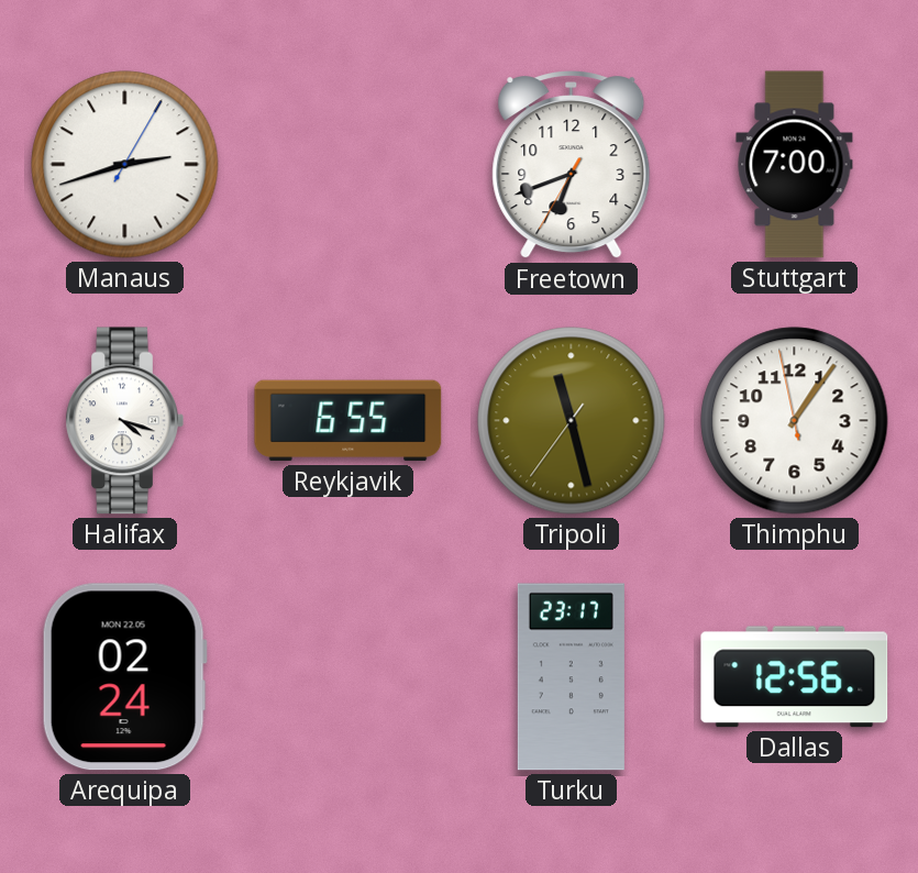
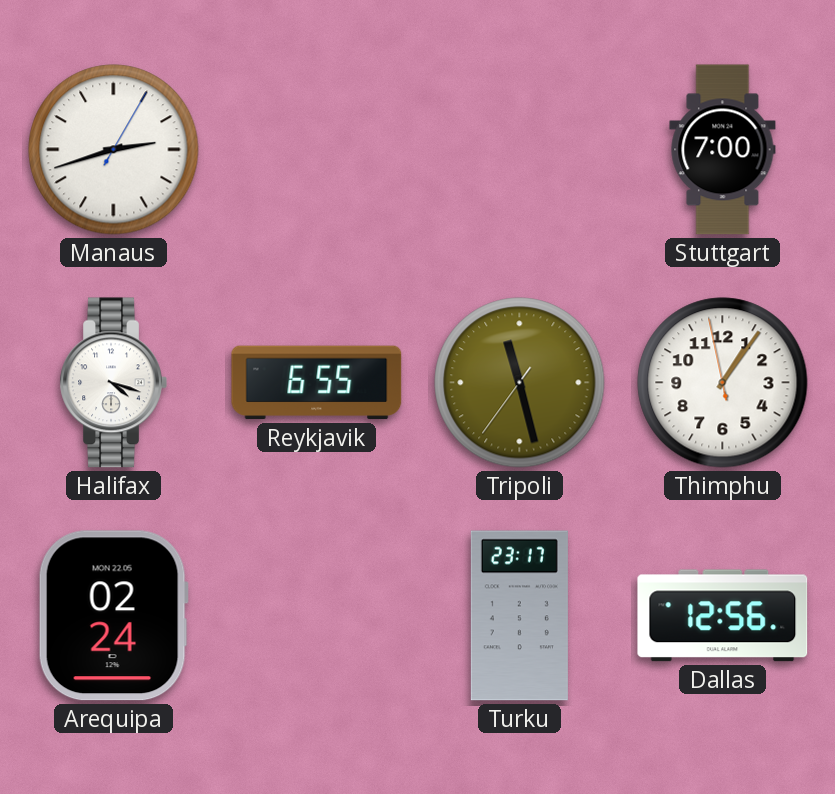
Freetown: 6:41 -> none (572, 166)
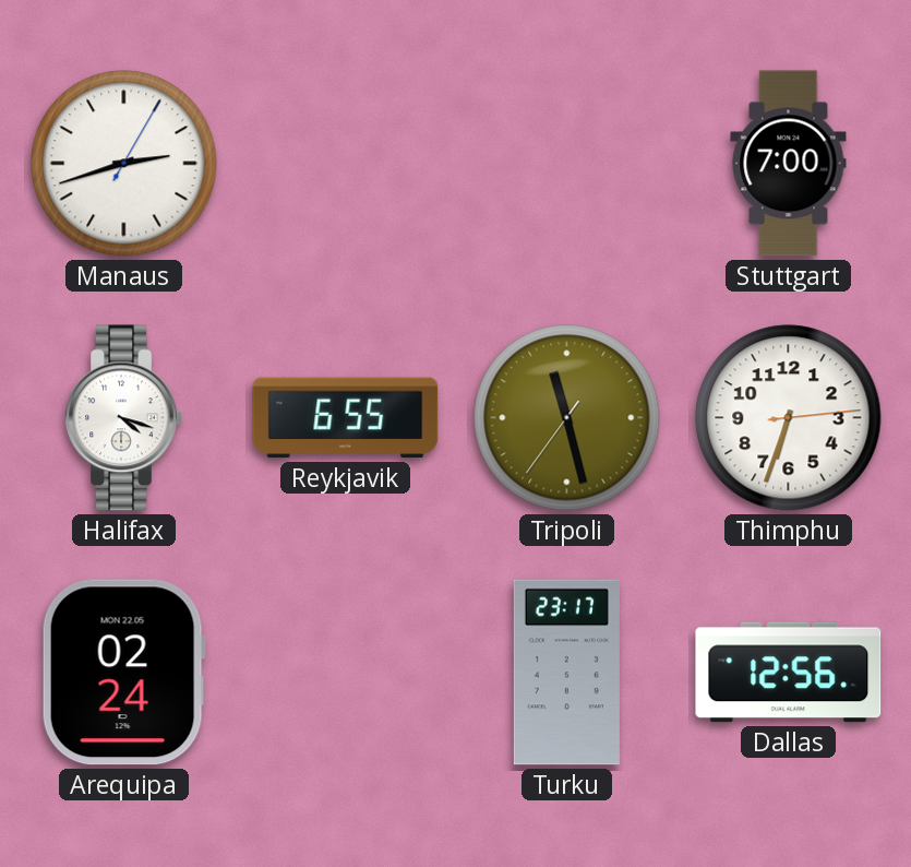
Thimphu: 1:05 -> 6:33 (789, 418)
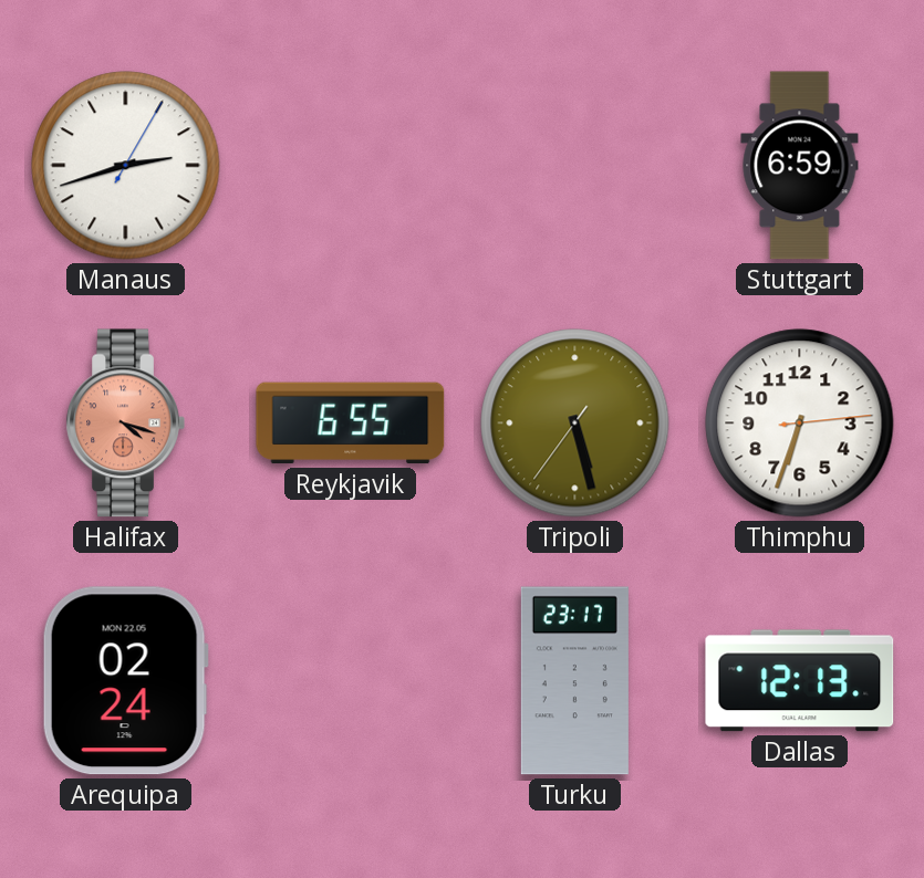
Stuttgart: 7:00 -> 6:59 (800, 166)
Halifax dial: white -> salmon (125, 424)
Tripoli: 11:27 -> 5:27 (575, 424)
Dallas: 12:56 -> 12:13 (800, 681)
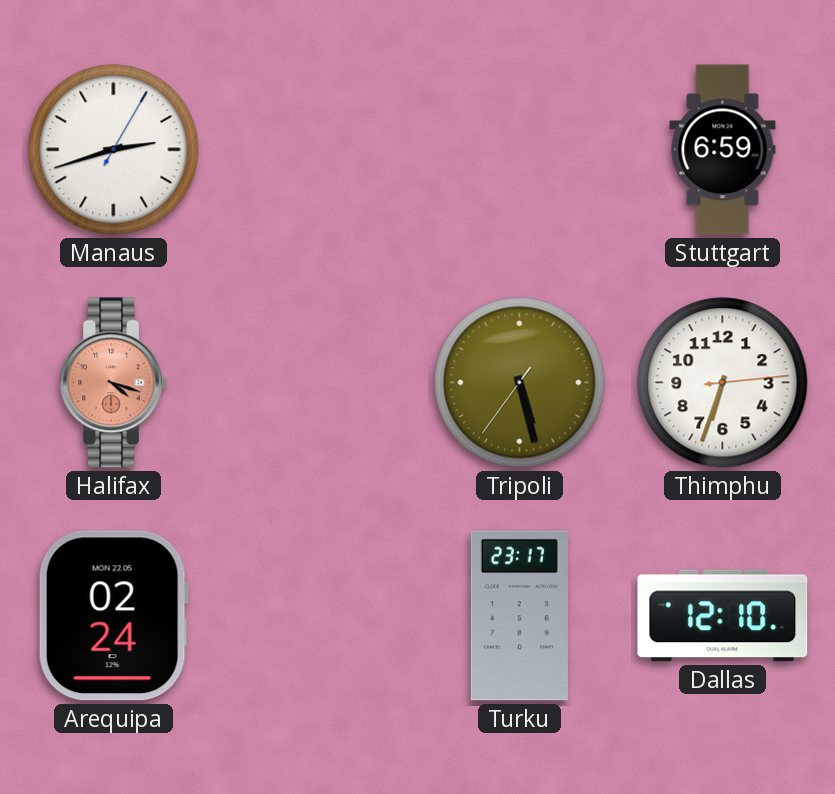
Reykjavik: 6:55 -> none (351, 424)
Dallas: 12:13 -> 12:10 (723, 616)
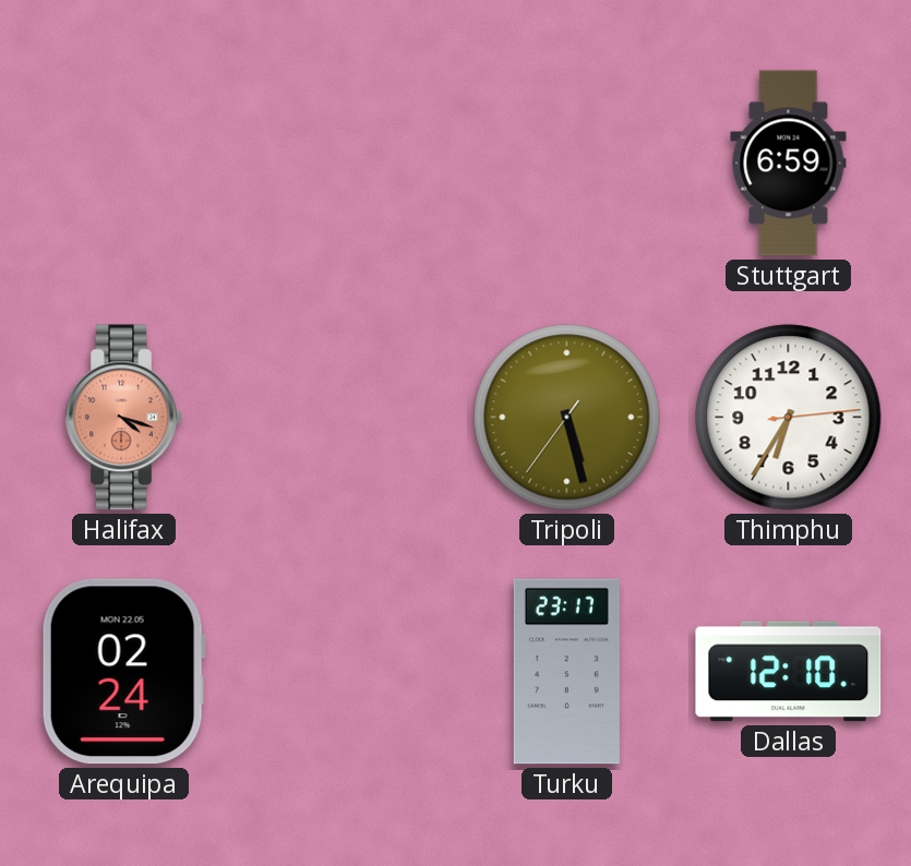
Manaus: 2:42 -> none (114, 150)
Thimphu: 6:33 -> 6:35 (789, 418)
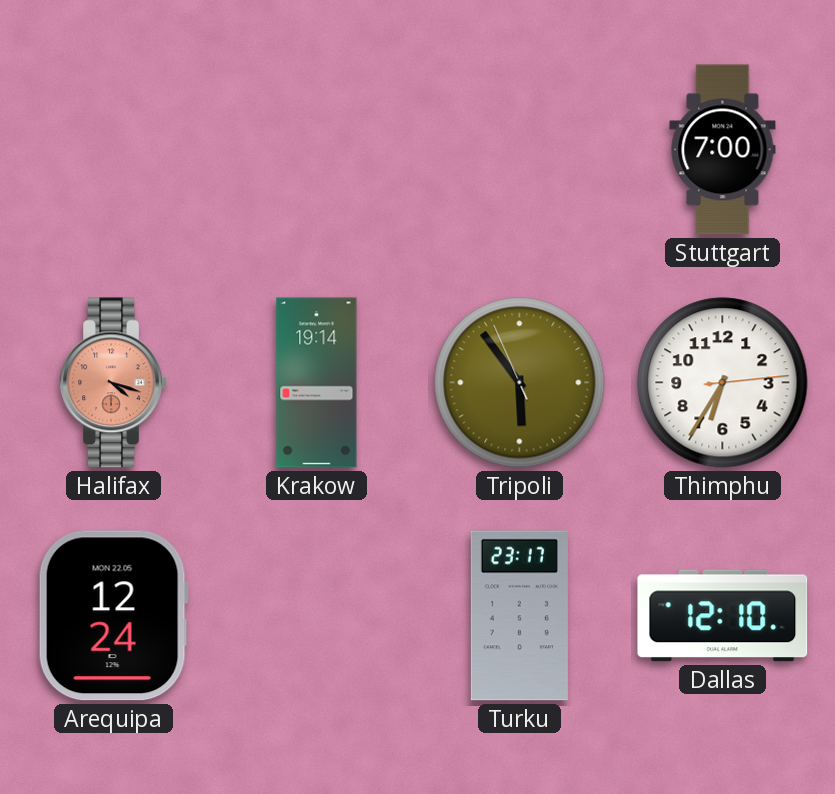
Stuttgart: 6:59 -> 7:00 (723, 150)
Krakow: none -> 19:14 (317, 383)
Tripoli: 5:27 -> 5:53 (520, 383)
Arequipa: 02:24 -> 12:24 (113, 616)
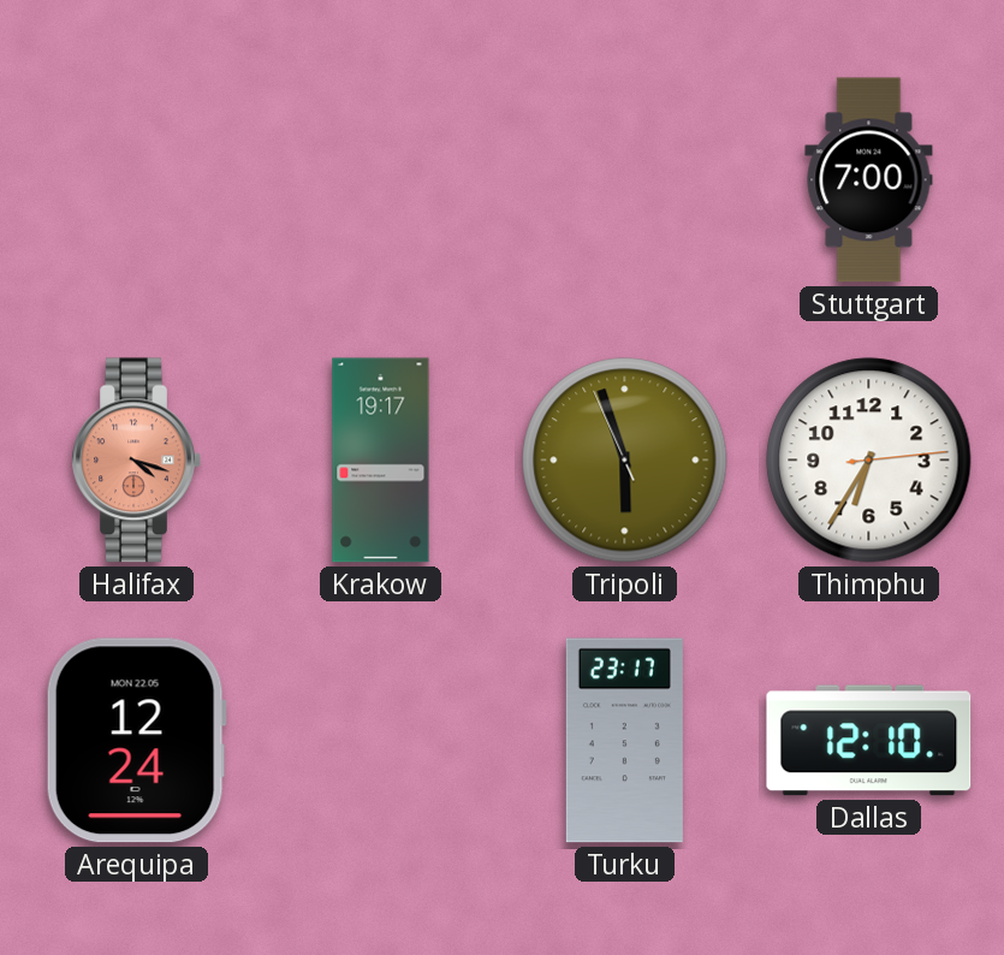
Krakow: 19:14 -> 19:17 (381, 461)
Tripoli: 5:53 -> 5:56 (625, 461)
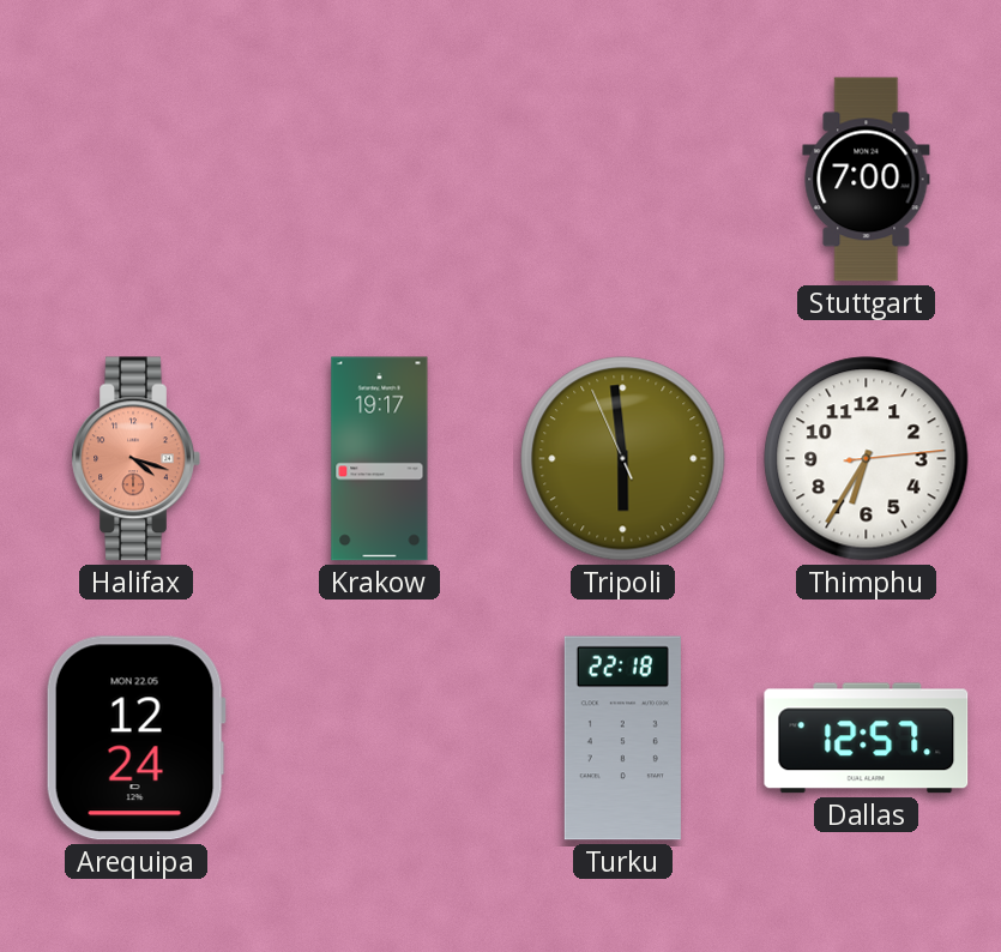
Tripoli: 5:56 -> 5:58 (623, 459)
Turku: 23:17 -> 22:18 (622, 739)
Dallas: 12:10 -> 12:57 (867, 739)
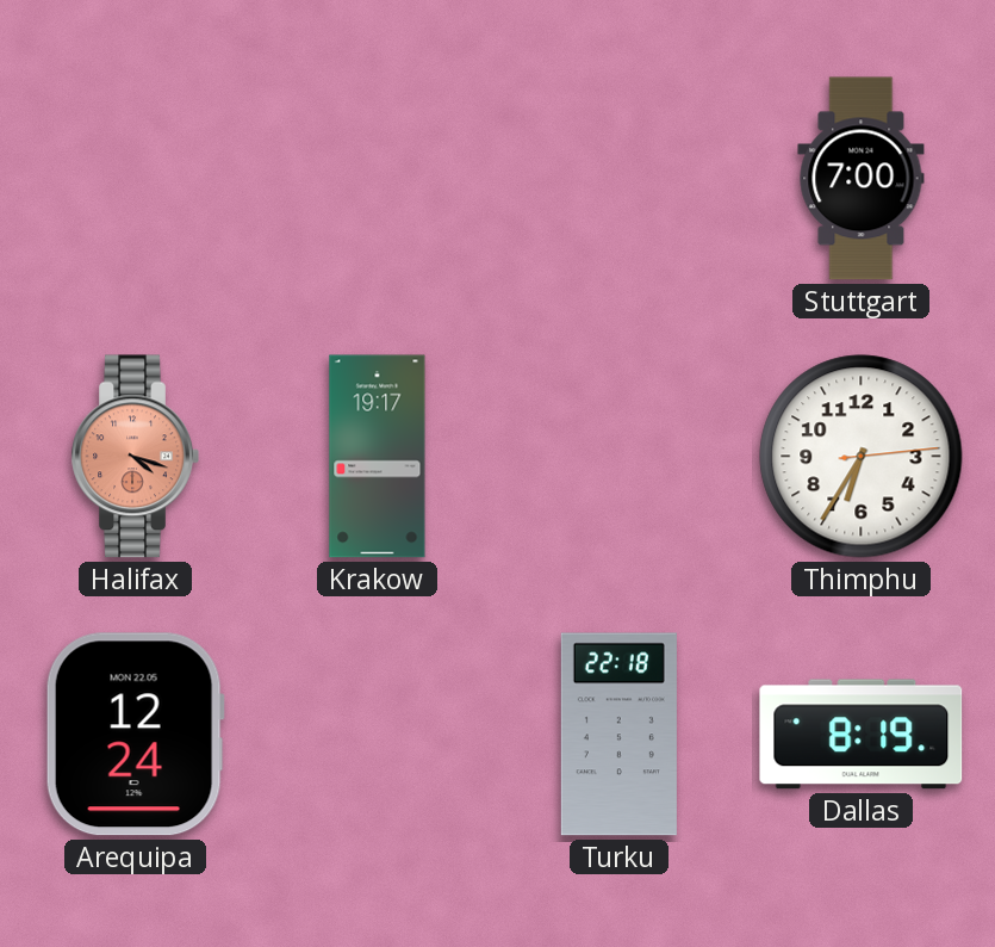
Tripoli: 5:58 -> none (623, 459)
Dallas: 12:57 -> 8:19 (862, 735)
